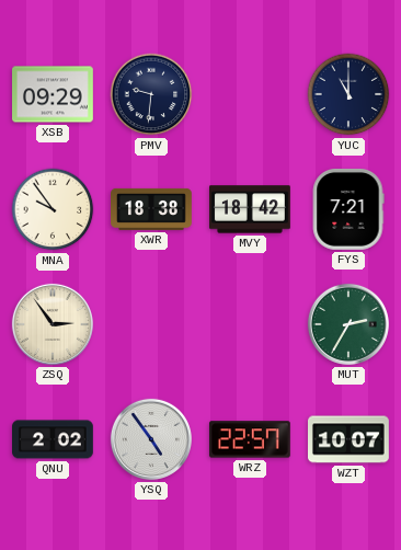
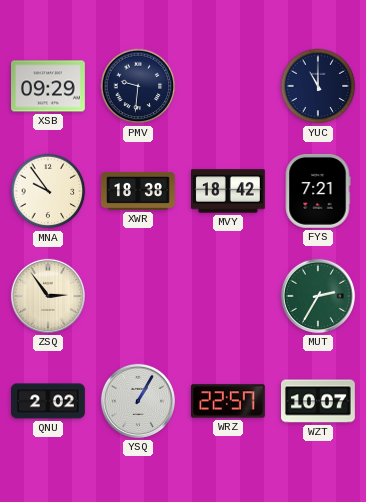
YSQ: 4:54 -> 1:05 (138, 401)
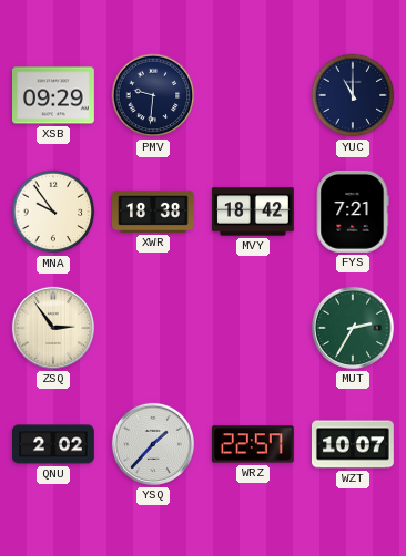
YSQ: 1:05 -> 1:37 (153, 444)
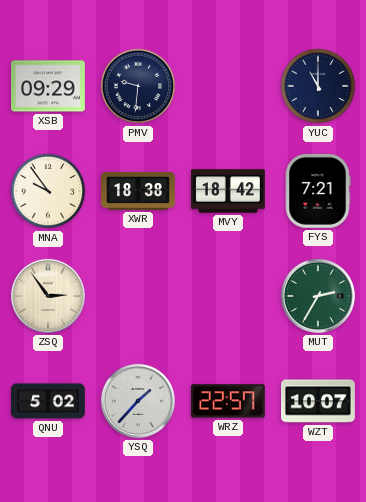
QNU: 2:02 -> 5:02 (49, 401)
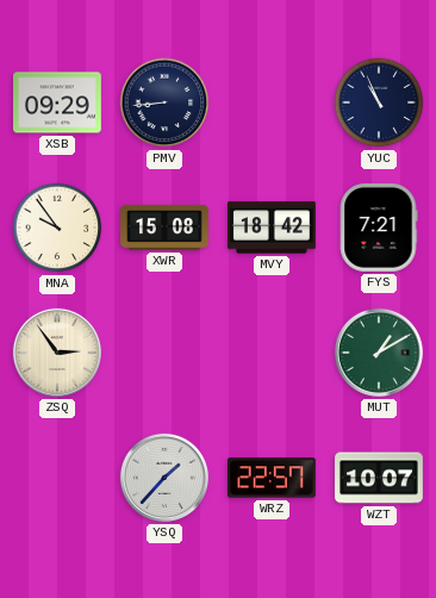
PMV: 9:31 -> 8:44 (164, 102)
YUC: 11:00 -> 10:56 (379, 102)
XWR: 18:38 -> 15:08 (166, 228)
MUT: 2:35 -> 1:10 (379, 353)
QNU: 5:02 -> none (49, 401)
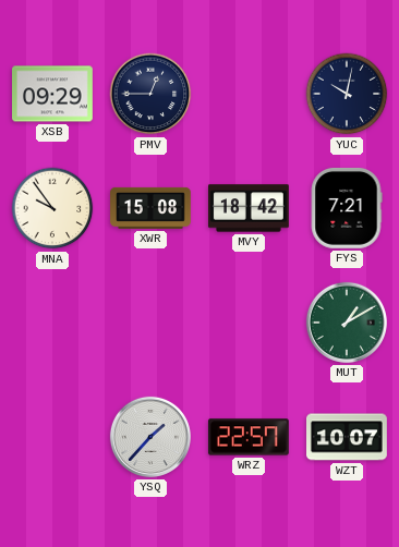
PMV: 8:44 -> 12:45 (150, 94)
YUC: 10:56 -> 10:02 (347, 94)
ZSQ: 2:54 -> none (57, 353)
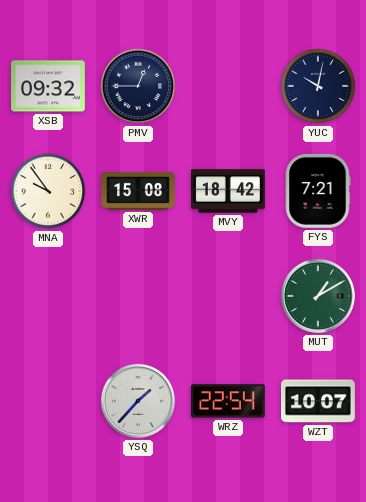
XSB: 09:29 -> 09:32 (49, 86)
WRZ: 22:57 -> 22:54 (228, 401)
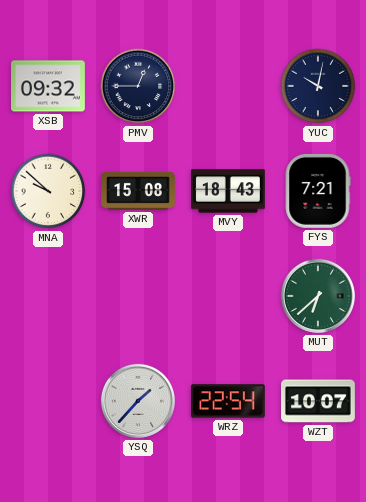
MNA: 9:54 -> 9:52 (48, 191)
MVY: 18:42 -> 18:43 (229, 191)
MUT: 1:10 -> 6:38 (318, 296)
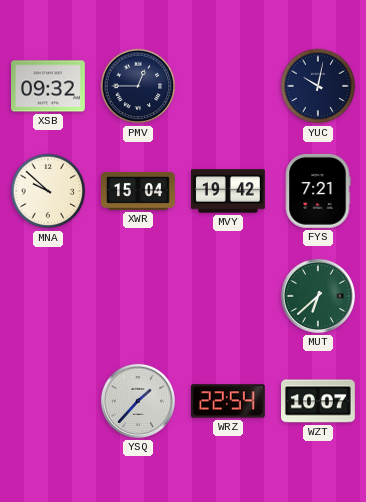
XWR: 15:08 -> 15:04 (139, 191)
MVY: 18:43 -> 19:42 (229, 191)
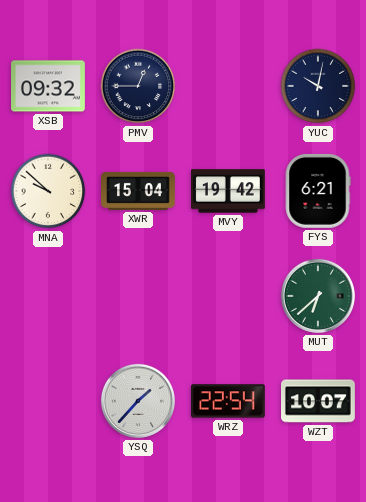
FYS: 7:21 -> 6:21 (318, 191)
